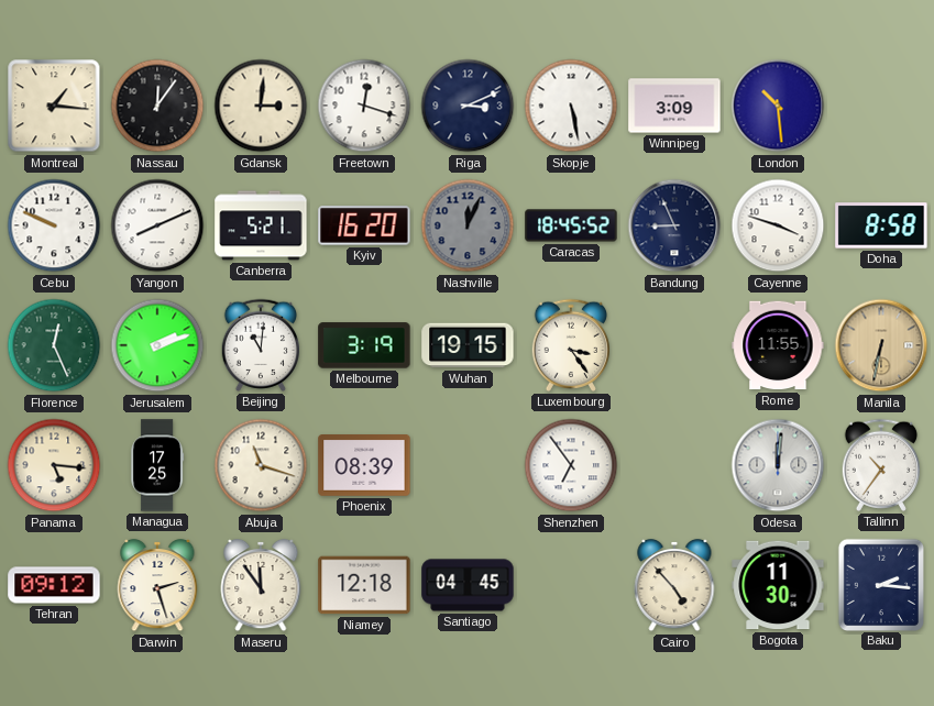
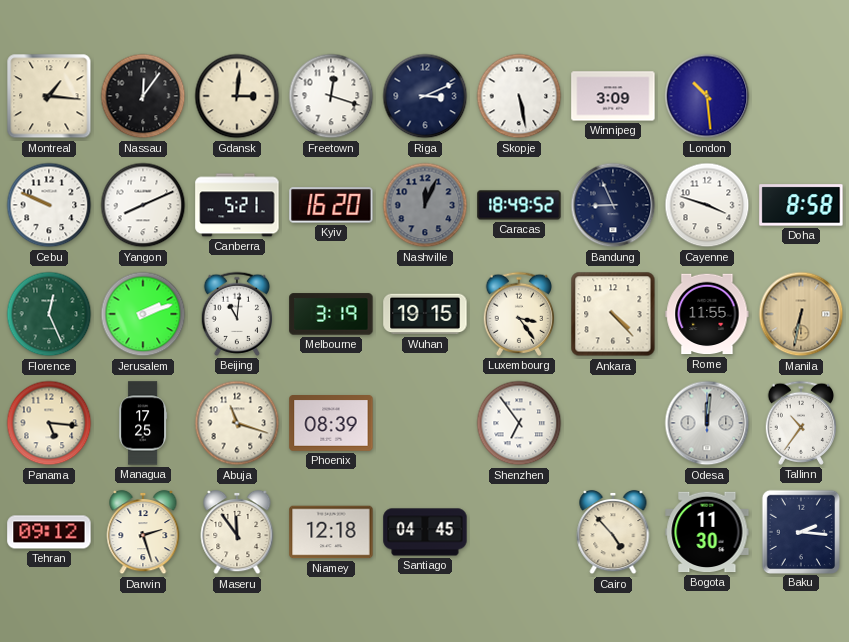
Caracas: 18:45 -> 18:49 (519, 205)
Ankara: none -> 4:23 (613, 314)
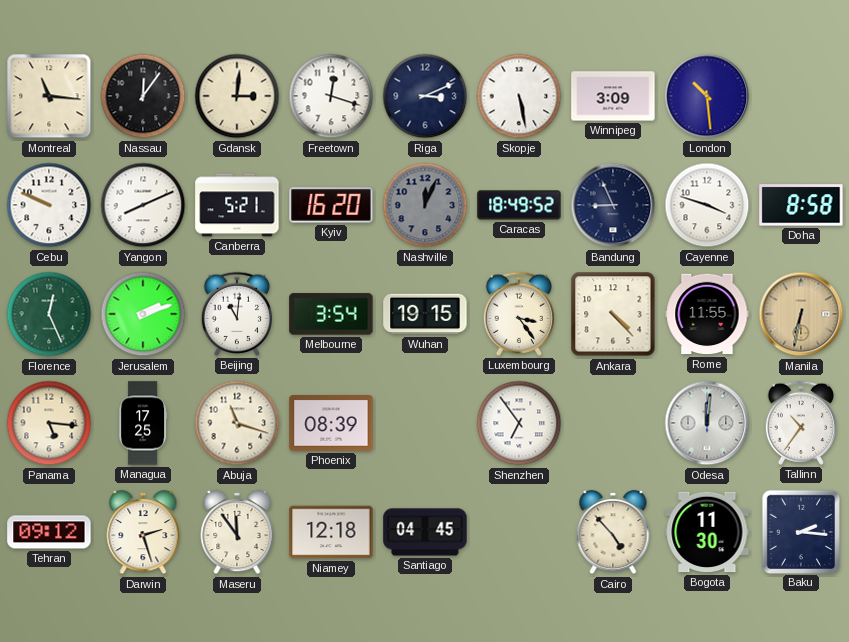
Montreal: 1:16 -> 11:16 (49, 96)
Melbourne: 3:19 -> 3:54 (331, 314)
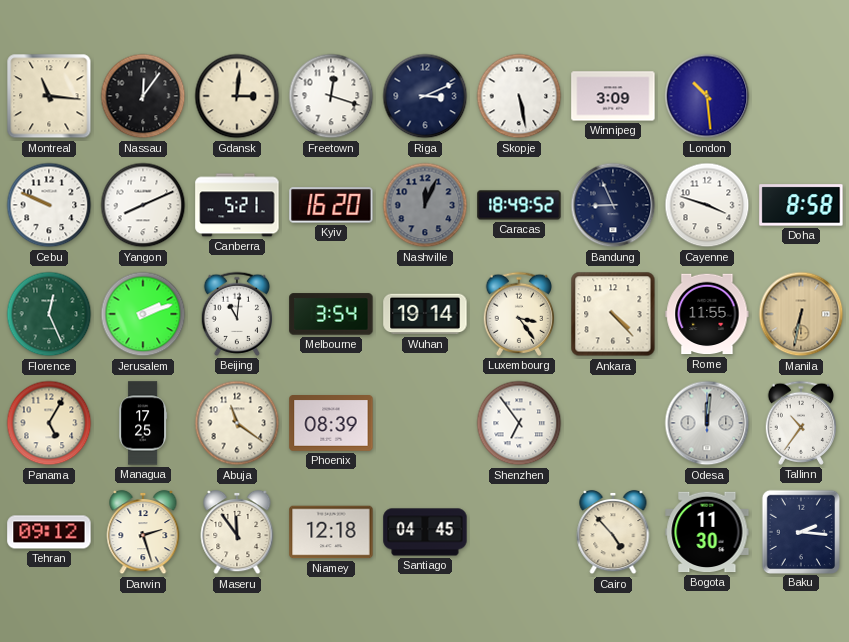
Wuhan: 19:15 -> 19:14 (425, 314)
Panama: 5:16 -> 5:05 (49, 423)
Abuja: 11:18 -> 11:21 (237, 423)
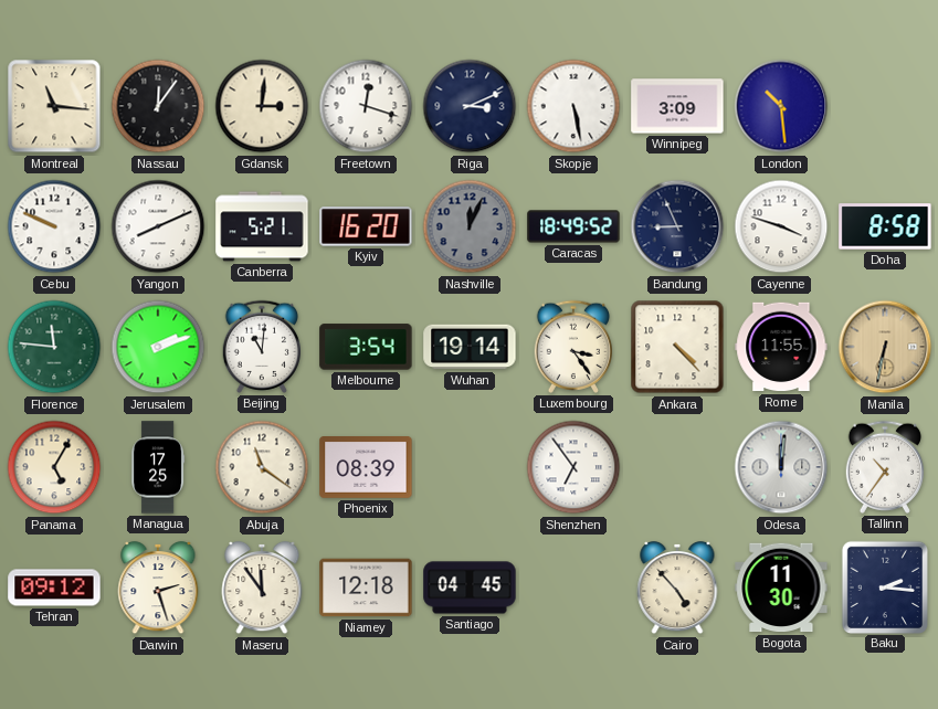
Florence: 12:26 -> 11:46 (54, 347)
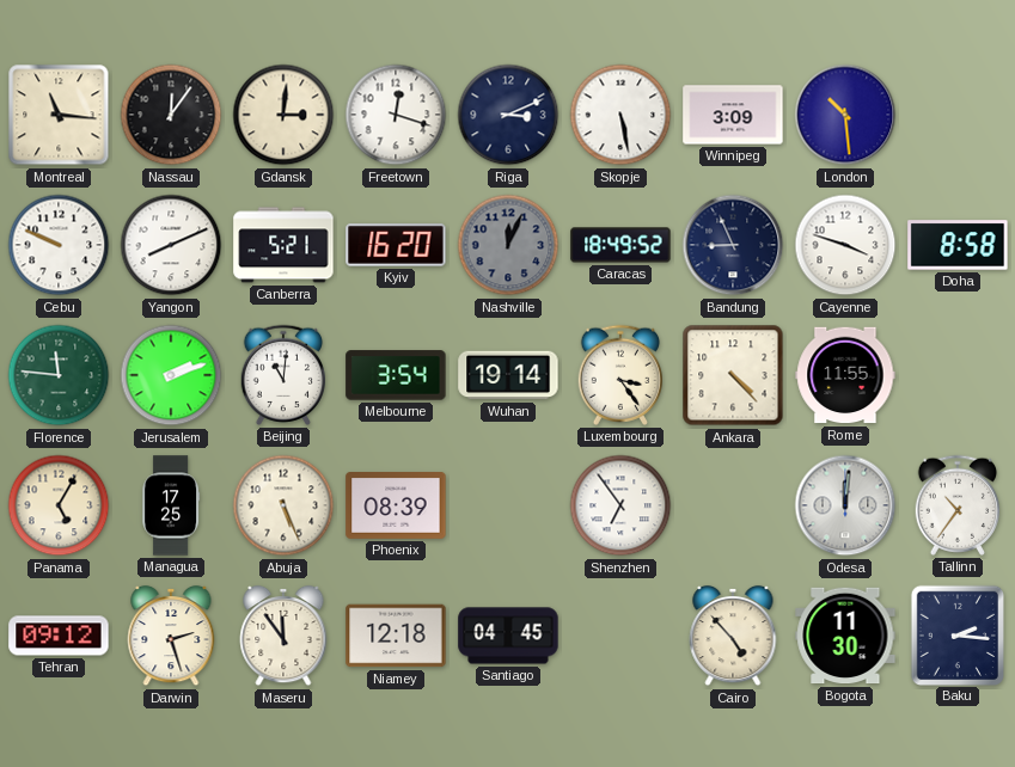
Manila: 6:32 -> none (885, 347)
Abuja: 11:21 -> 5:26 (283, 505)
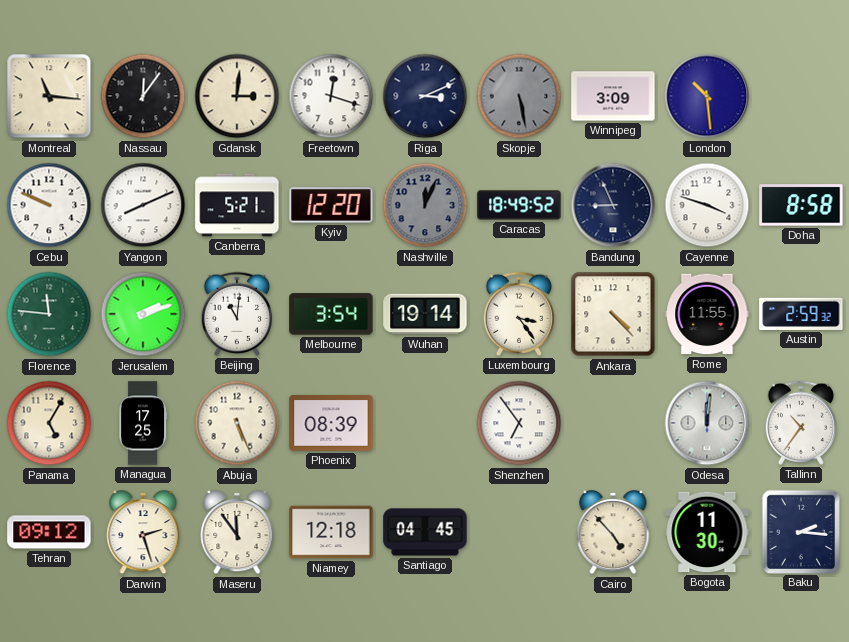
Skopje dial: white -> grey (519, 96)
Kyiv: 16:20 -> 12:20 (331, 205)
Austin: none -> 2:59 (801, 314)
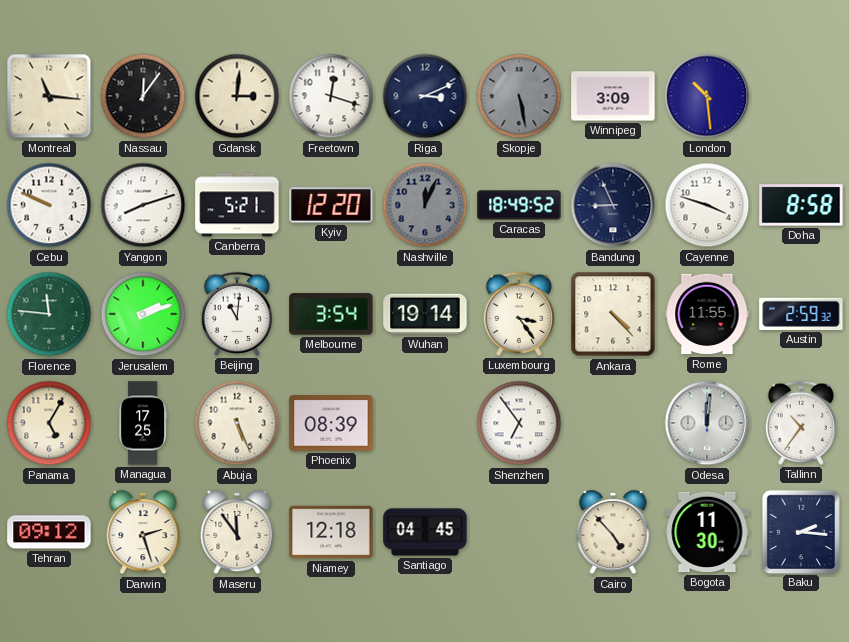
Yangon: 8:11 -> 8:12 (143, 205)
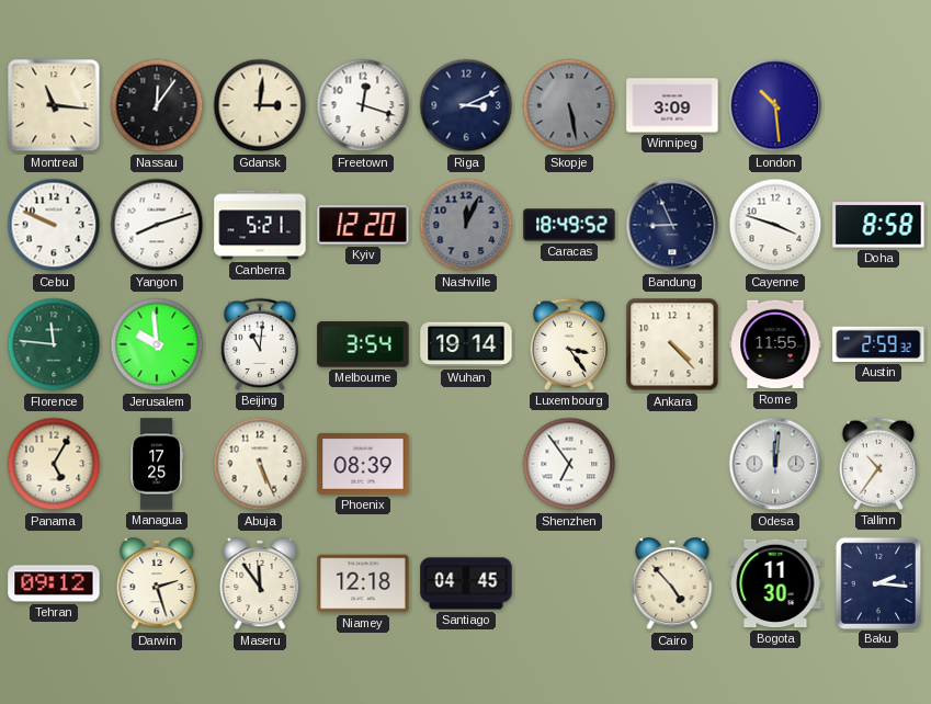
Jerusalem: 2:12 -> 9:59 (157, 344)
